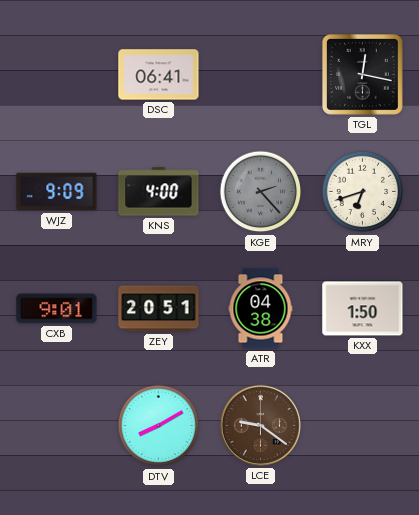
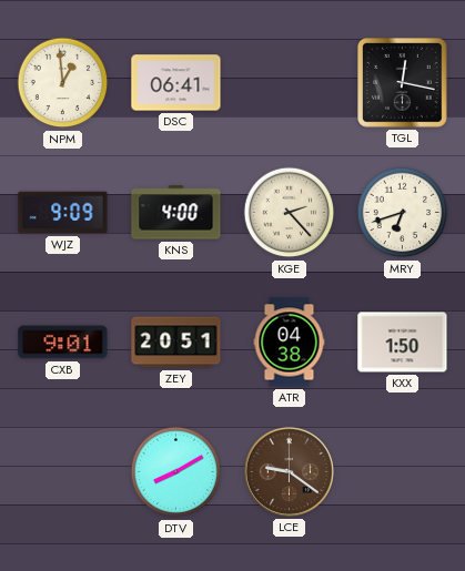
NPM: none -> 12:59 (63, 83)
KGE dial: grey -> cream (290, 213)
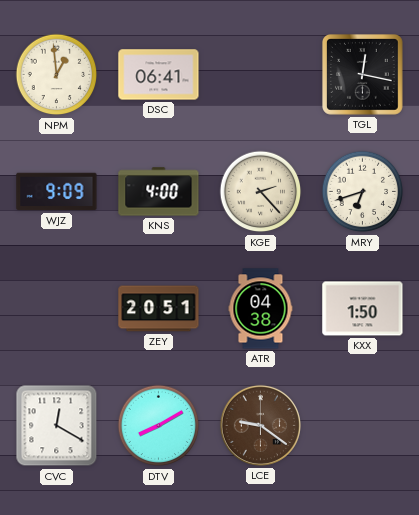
CXB: 9:01 -> none (63, 343)
CVC: none -> 12:20 (57, 426)
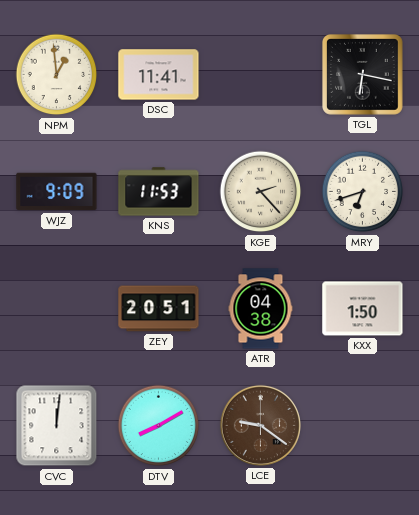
DSC: 06:41 -> 11:41 (159, 75)
TGL: 12:17 -> 6:17 (363, 75)
KNS: 4:00 -> 11:53 (159, 192)
CVC: 12:20 -> 12:01 (57, 426)
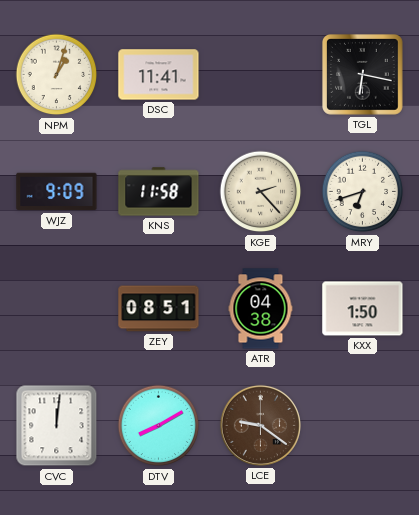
NPM: 12:59 -> 1:03 (57, 75)
KNS: 11:53 -> 11:58 (159, 192)
ZEY: 20:51 -> 08:51 (159, 309)
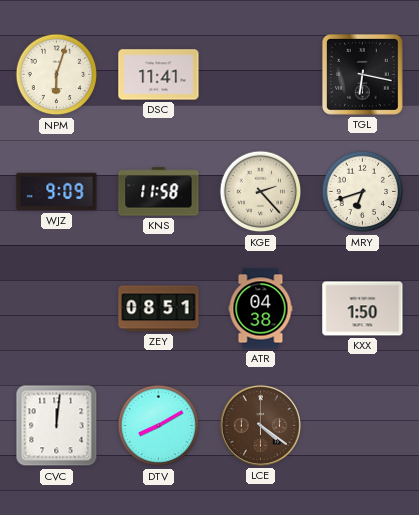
NPM: 1:03 -> 6:03 (57, 75)
LCE: 9:21 -> 4:21 (260, 425)
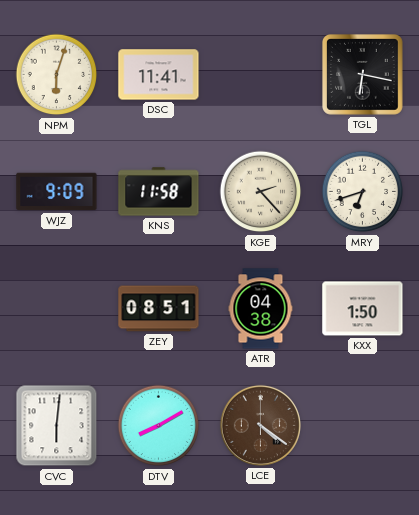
CVC: 12:01 -> 6:01 (57, 426)
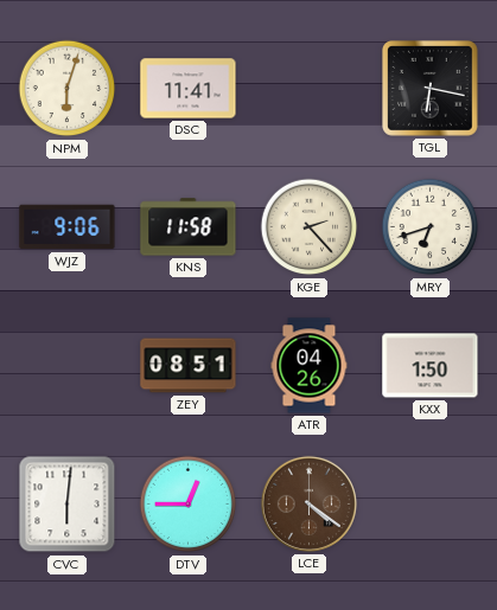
WJZ: 9:09 -> 9:06 (68, 227)
ATR: 04:38 -> 04:26 (310, 366)
DTV: 8:10 -> 12:45 (189, 505)
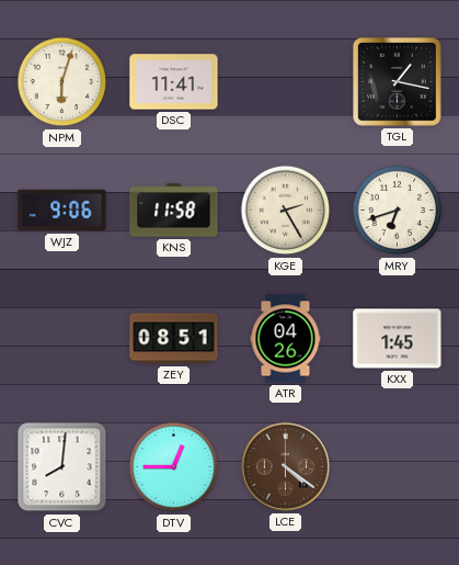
TGL: 6:17 -> 1:17 (398, 82)
KGE: 2:23 -> 2:25 (286, 211)
KXX: 1:50 -> 1:45 (398, 339)
CVC: 6:01 -> 8:01 (62, 467)
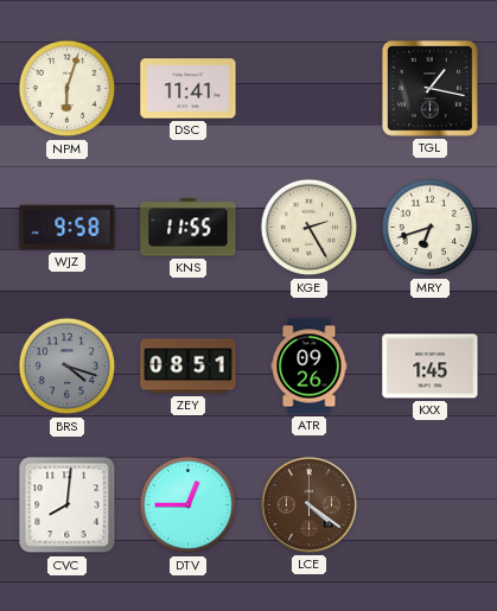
WJZ: 9:06 -> 9:58 (68, 228)
KNS: 11:58 -> 11:55 (189, 228)
BRS: none -> 4:18 (68, 367)
ATR: 04:26 -> 09:26 (310, 367)
